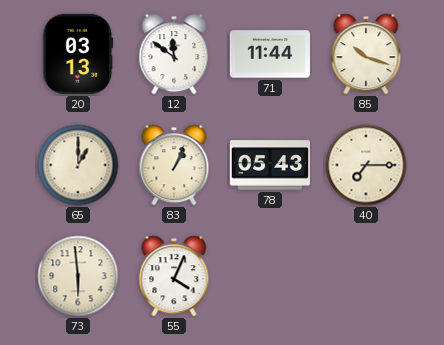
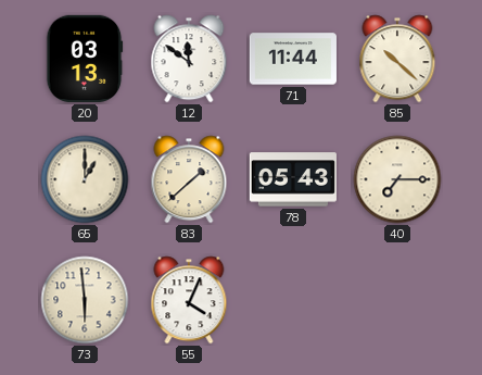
85: 10:18 -> 10:22 (397, 59)
83: 1:04 -> 1:38 (189, 179)
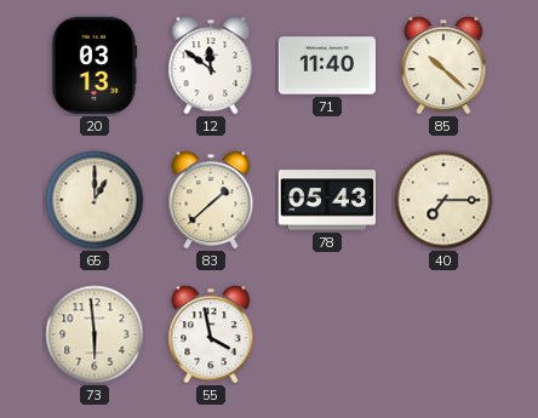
71: 11:44 -> 11:40 (327, 65)
55: 4:04 -> 3:58 (211, 334)
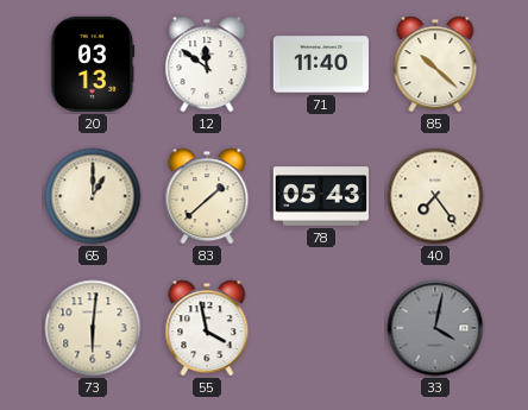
40: 7:15 -> 7:24 (435, 196)
73: 5:59 -> 6:01 (93, 328)
33: none -> 4:02 (435, 328)
